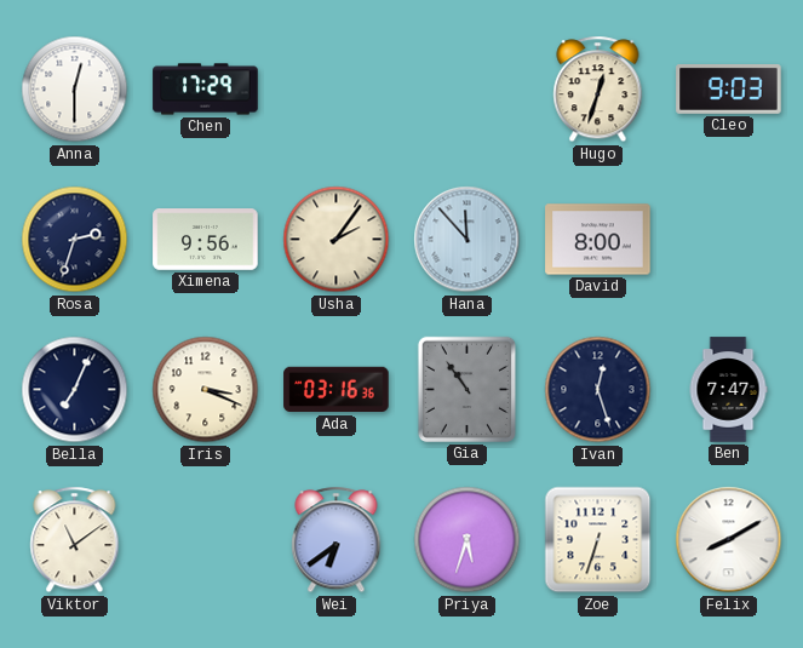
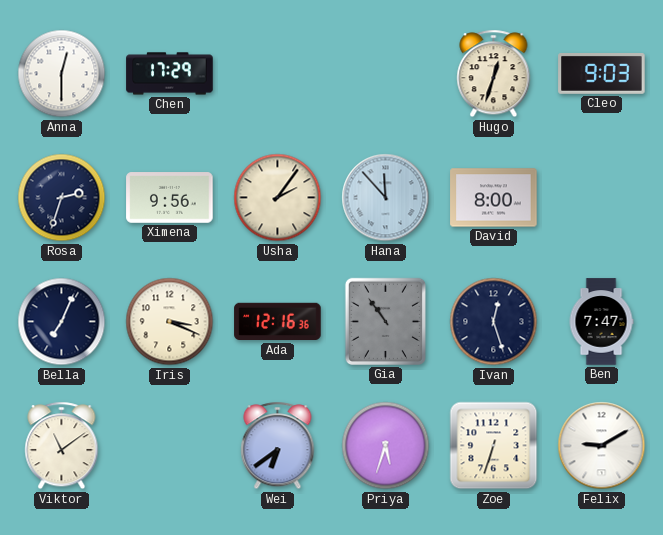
Ada: 03:16 -> 12:16 (278, 322)
Felix: 8:10 -> 9:10 (602, 446)
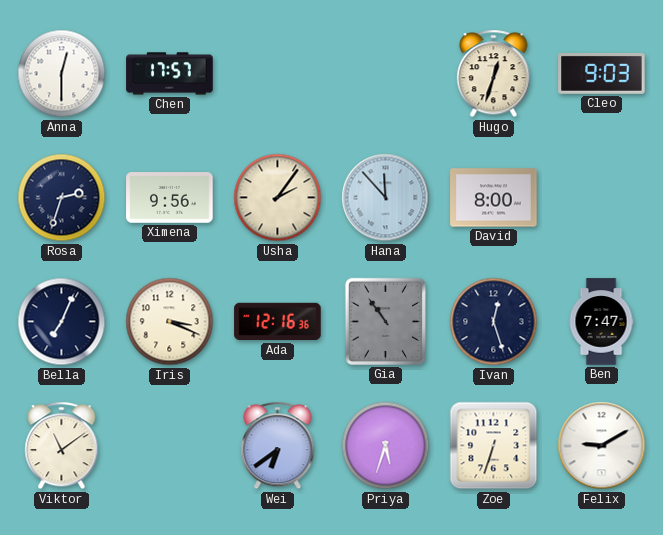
Chen: 17:29 -> 17:57 (170, 74)
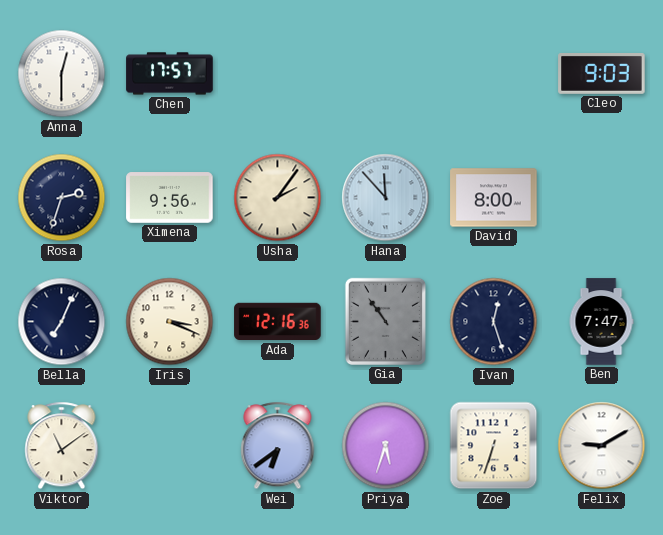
Hugo: 12:33 -> none (494, 74)
